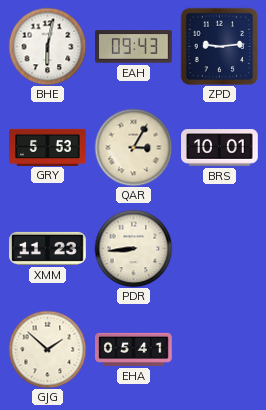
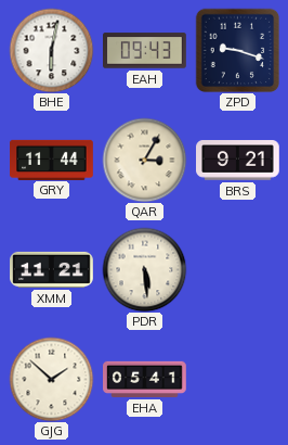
ZPD: 9:14 -> 9:18 (237, 50)
GRY: 5:53 -> 11:44 (52, 160)
BRS: 10:01 -> 9:21 (238, 161)
XMM: 11:23 -> 11:21 (52, 269)
PDR: 8:44 -> 5:29 (144, 269)
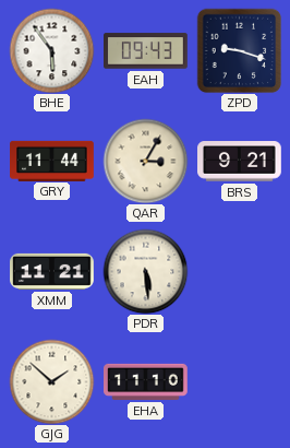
BHE: 6:02 -> 5:54 (51, 50)
EHA: 05:41 -> 11:10 (146, 381)
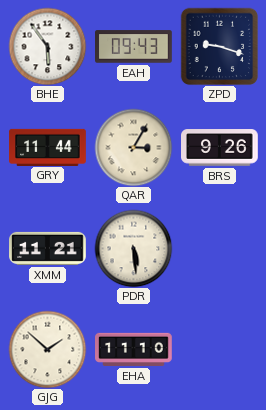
BRS: 9:21 -> 9:26 (220, 148)
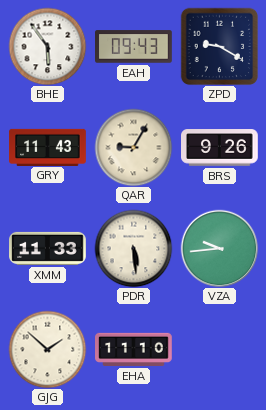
ZPD: 9:18 -> 9:20 (219, 46)
GRY: 11:44 -> 11:43 (48, 147)
QAR: 3:05 -> 9:05 (133, 147)
XMM: 11:21 -> 11:33 (48, 248)
VZA: none -> 9:44 (219, 248)
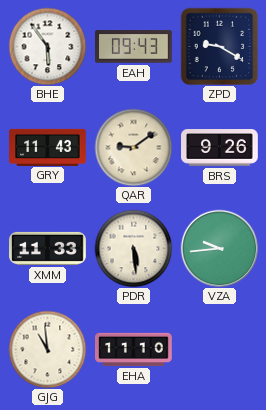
QAR: 9:05 -> 9:09 (133, 147)
GJG: 1:52 -> 10:59 (47, 349)
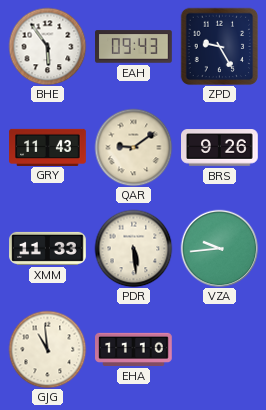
ZPD: 9:20 -> 9:25 (219, 46)
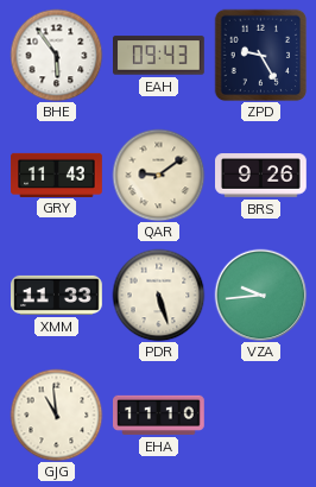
PDR: 5:29 -> 5:27 (158, 295)
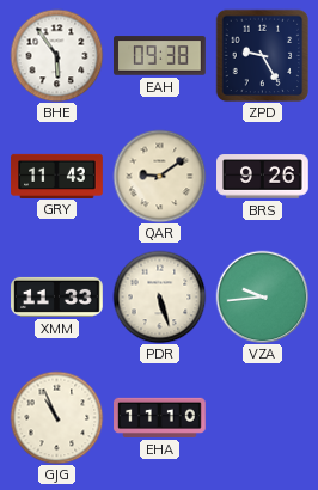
EAH: 09:43 -> 09:38 (160, 56)
GJG: 10:59 -> 10:56 (56, 417)
